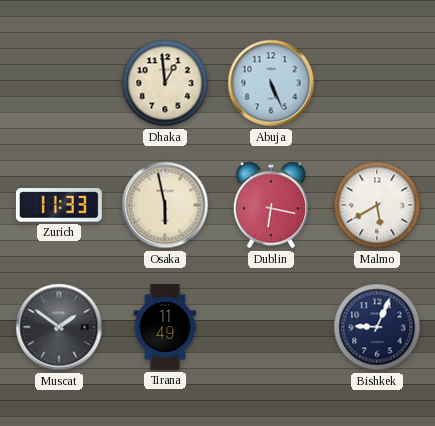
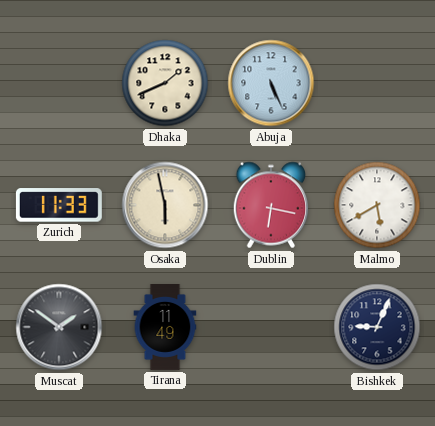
Dhaka: 12:59 -> 1:41 (165, 83)
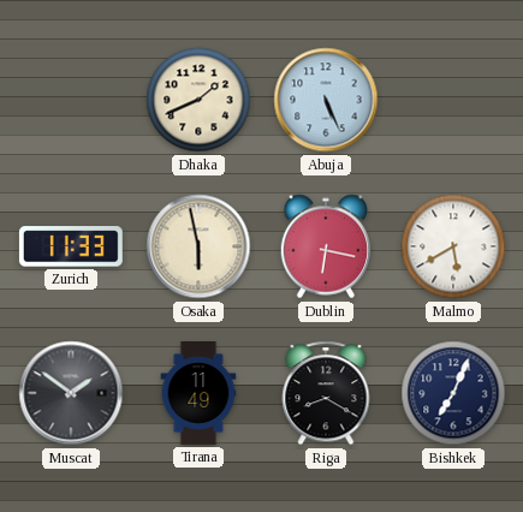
Riga: none -> 8:20 (326, 393)
Bishkek: 9:04 -> 7:04 (453, 393)
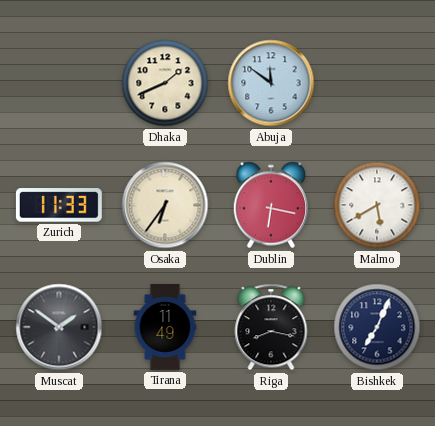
Abuja: 5:26 -> 11:51 (271, 83)
Osaka: 5:58 -> 6:36 (165, 205)
Riga: 8:20 -> 8:17 (271, 327)
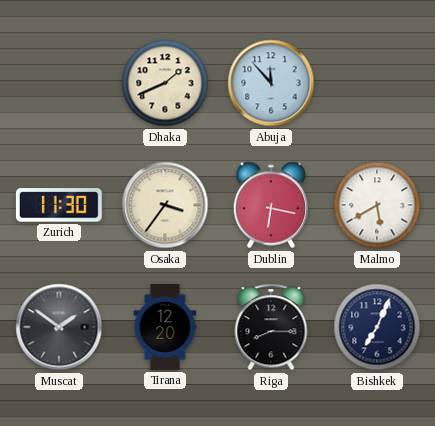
Abuja: 11:51 -> 11:53 (271, 83)
Zurich: 11:33 -> 11:30 (59, 205)
Osaka: 6:36 -> 3:36 (165, 205)
Tirana: 11:49 -> 12:20 (165, 328)
Riga: 8:17 -> 8:15 (271, 327)
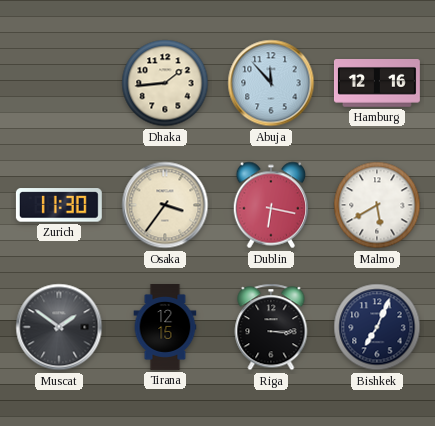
Dhaka: 1:41 -> 1:44 (165, 83)
Hamburg: none -> 12:16 (377, 83)
Tirana: 12:20 -> 12:15 (165, 328)
Riga: 8:15 -> 3:15 (271, 327)
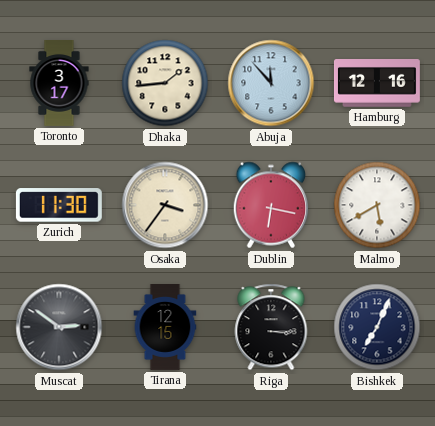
Toronto: none -> 3:17 (59, 84)
Muscat: 1:51 -> 2:51 (59, 327)
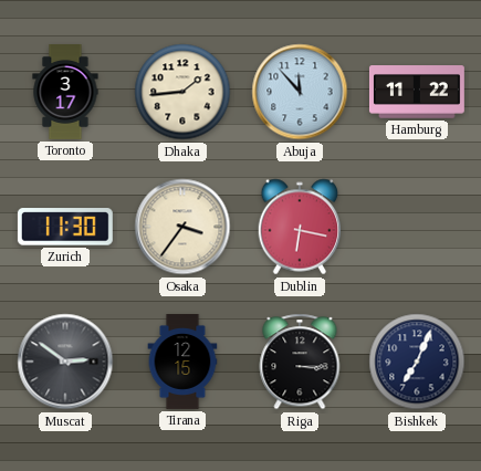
Hamburg: 12:16 -> 11:22 (417, 92)
Malmo: 5:40 -> none (377, 205)
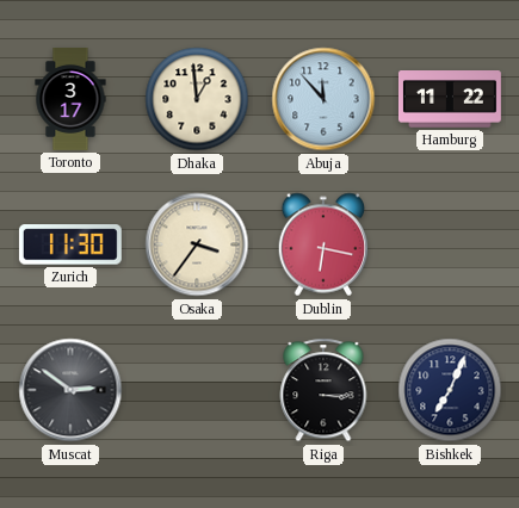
Dhaka: 1:44 -> 12:59 (197, 99)
Tirana: 12:15 -> none (182, 363)
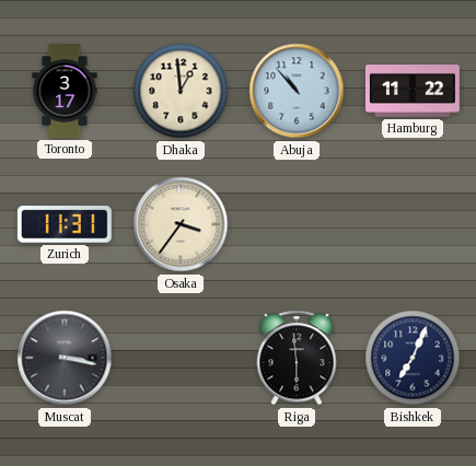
Abuja: 11:53 -> 10:53 (297, 91)
Zurich: 11:30 -> 11:31 (65, 224)
Dublin: 6:17 -> none (323, 244)
Muscat: 2:51 -> 3:17 (65, 358)
Riga: 3:15 -> 5:59 (297, 358)
